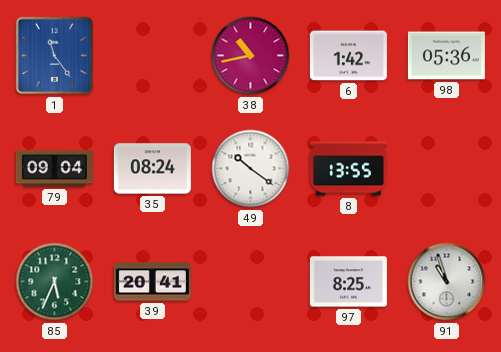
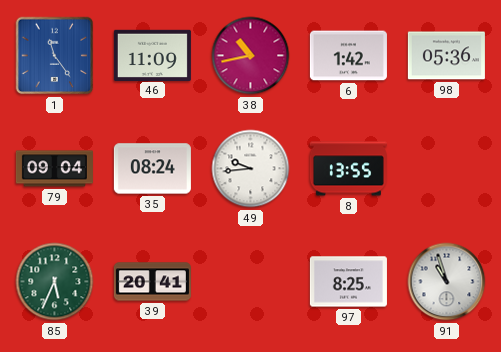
46: none -> 11:09 (152, 55)
49: 10:21 -> 9:44 (251, 169)
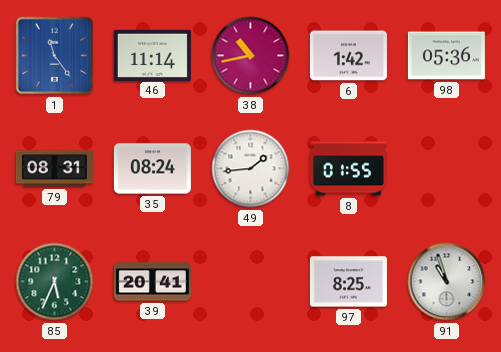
46: 11:09 -> 11:14 (152, 55)
79: 09:04 -> 08:31 (54, 169)
49: 9:44 -> 1:44 (251, 169)
8: 13:55 -> 01:55 (348, 169)
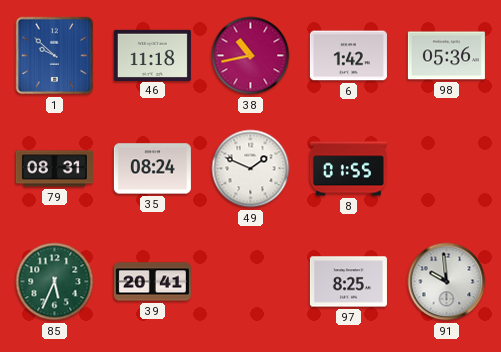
1: 11:24 -> 9:52 (55, 56)
46: 11:14 -> 11:18 (152, 55)
49: 1:44 -> 1:49 (251, 169)
91: 10:57 -> 9:59 (447, 282)
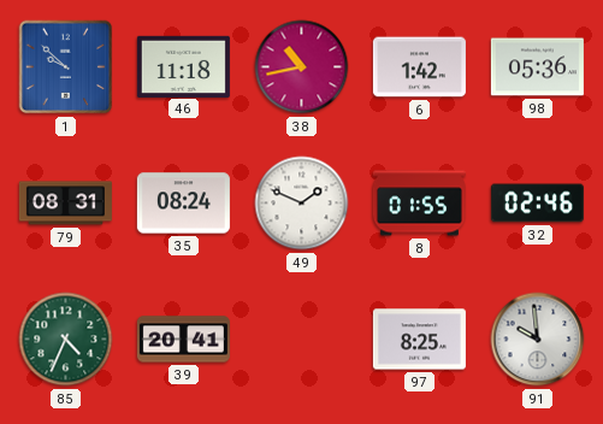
32: none -> 02:46 (537, 204)
85: 5:34 -> 4:34 (66, 340)
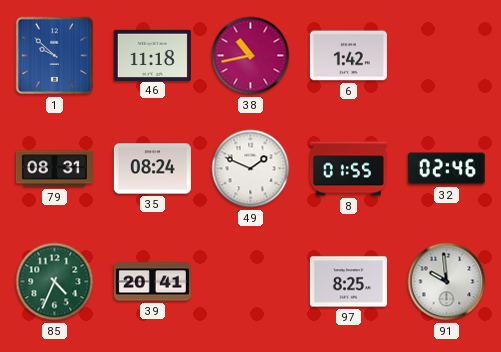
98: 05:36 -> none (537, 67)
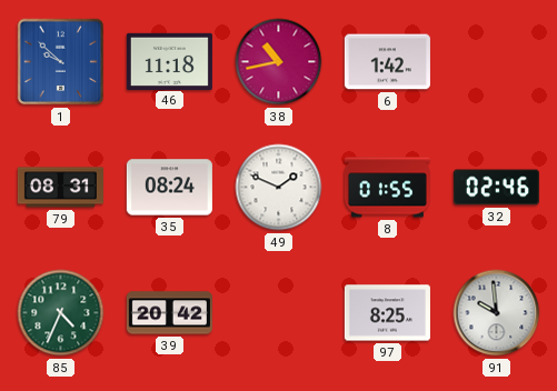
39: 20:41 -> 20:42 (169, 313)
